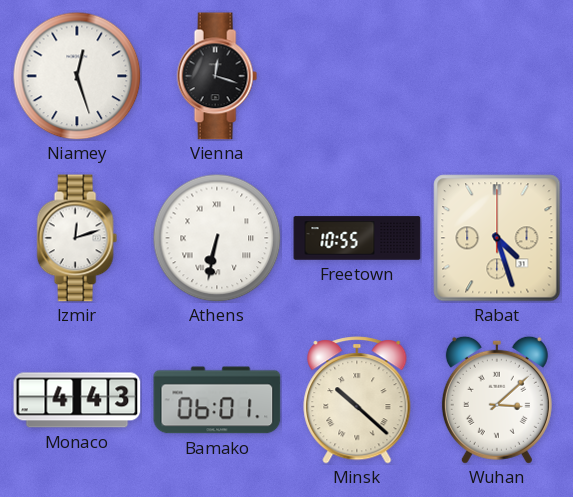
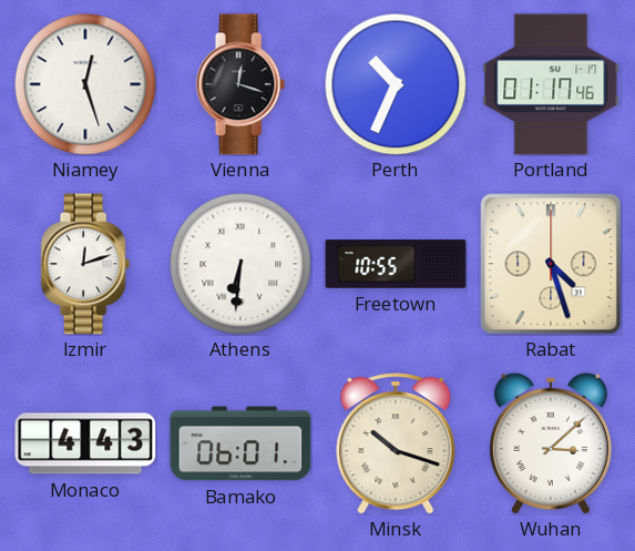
Perth: none -> 10:34 (396, 84)
Portland: none -> 01:17 (551, 84)
Athens: 6:32 -> 6:31 (240, 264)
Minsk: 10:22 -> 10:18 (396, 443)
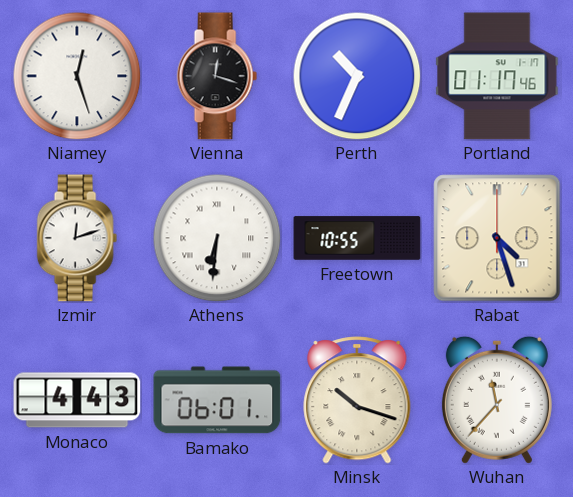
Wuhan: 3:08 -> 11:37 (497, 400)
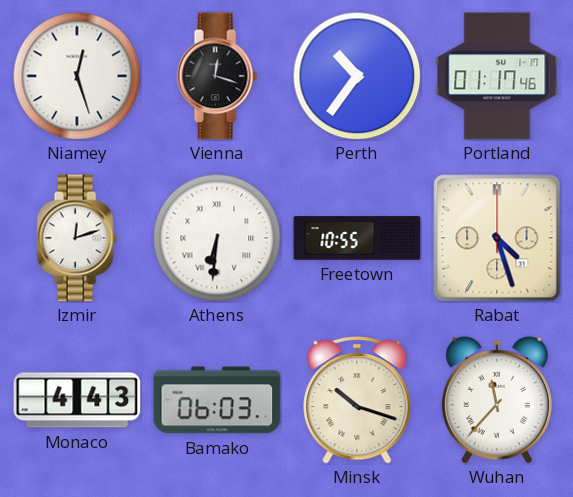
Perth: 10:34 -> 10:36 (357, 76)
Bamako: 06:01 -> 06:03 (217, 400)
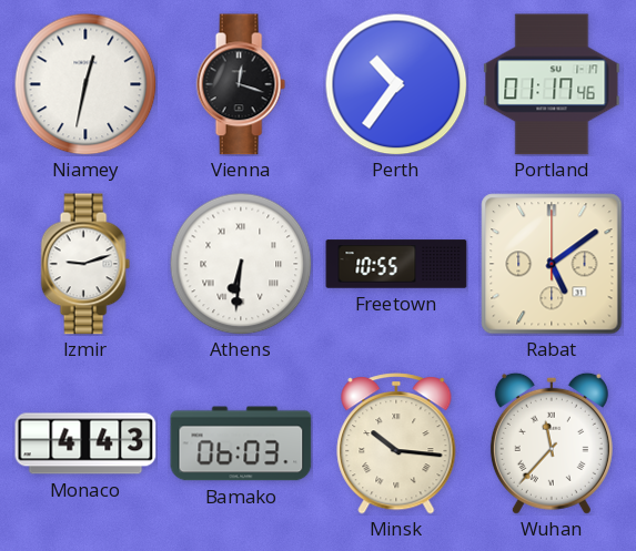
Niamey: 12:27 -> 12:32 (85, 84)
Izmir: 12:12 -> 9:12 (85, 264)
Rabat: 4:27 -> 5:09 (552, 264)
Minsk: 10:18 -> 10:16 (396, 443)
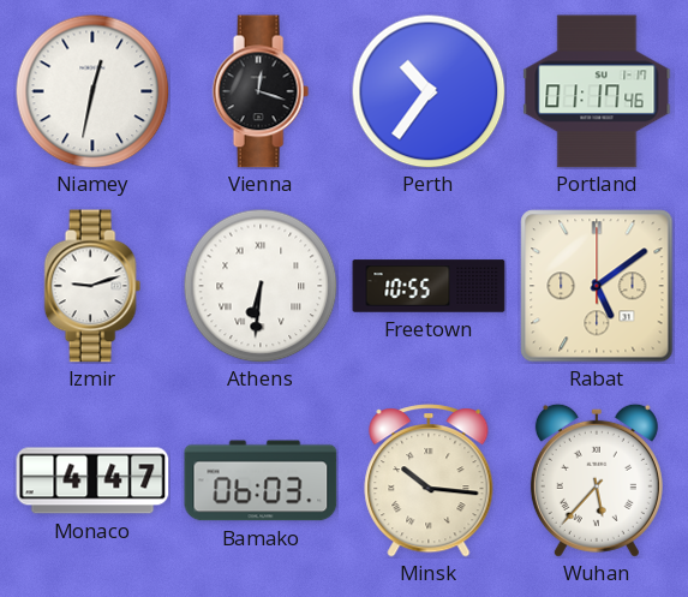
Monaco: 4:43 -> 4:47 (92, 480)
Wuhan: 11:37 -> 5:37 (597, 480)
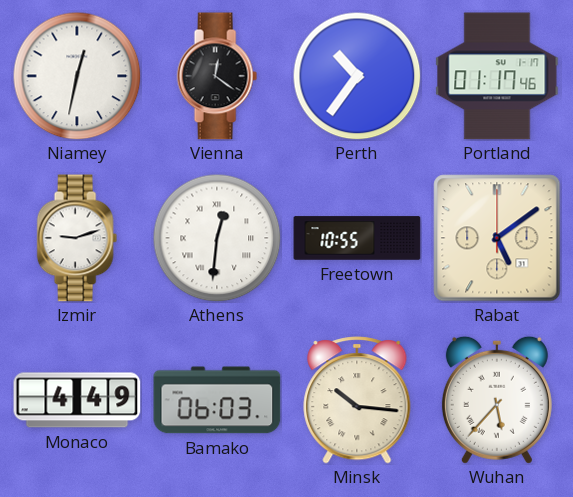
Vienna: 12:18 -> 12:21 (217, 76)
Athens: 6:31 -> 12:31 (217, 238)
Monaco: 4:47 -> 4:49 (77, 400)
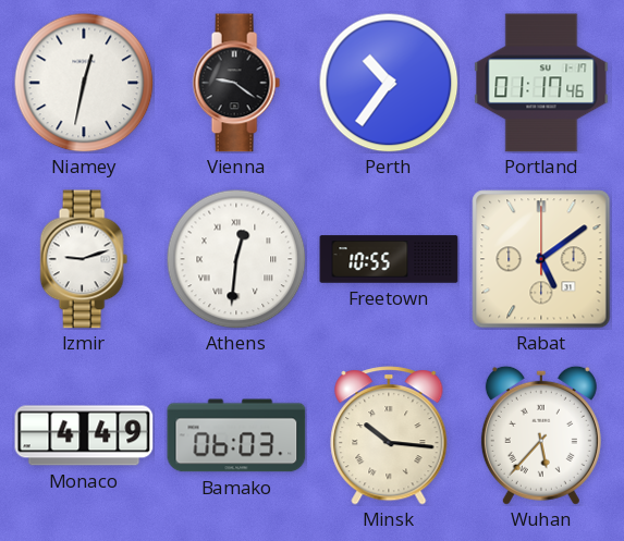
Vienna: 12:21 -> 9:21 (236, 83)
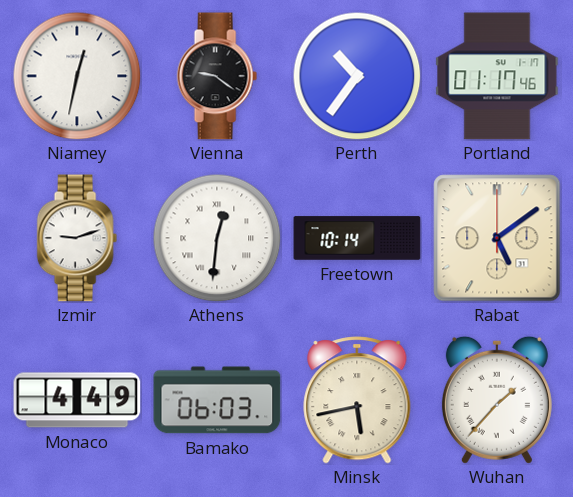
Freetown: 10:55 -> 10:14 (357, 238)
Minsk: 10:16 -> 5:43 (357, 400)
Wuhan: 5:37 -> 1:37 (497, 400)
